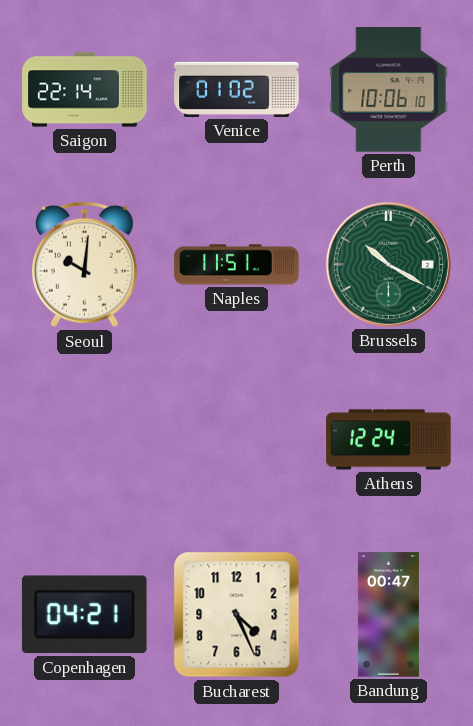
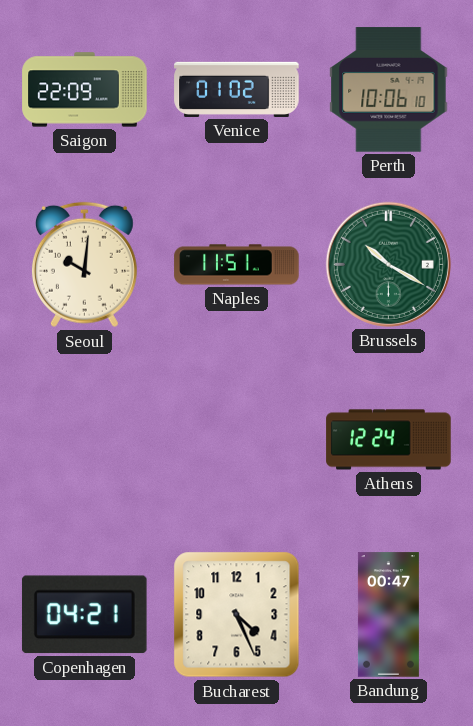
Saigon: 22:14 -> 22:09 (85, 90)
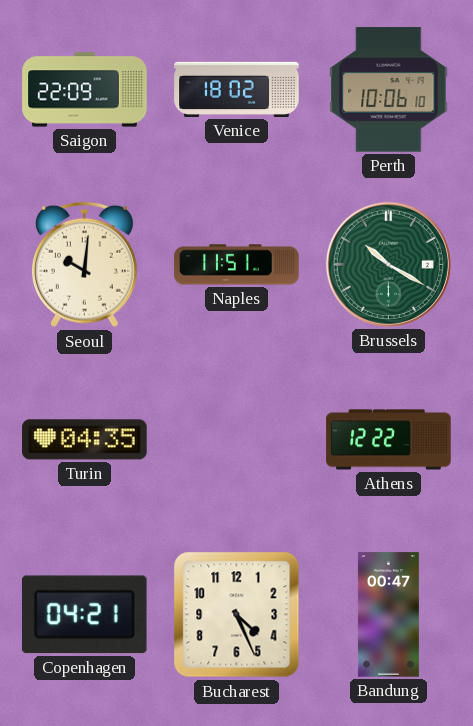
Venice: 01:02 -> 18:02 (237, 89)
Turin: none -> 04:35 (85, 440)
Athens: 12:24 -> 12:22 (389, 440)
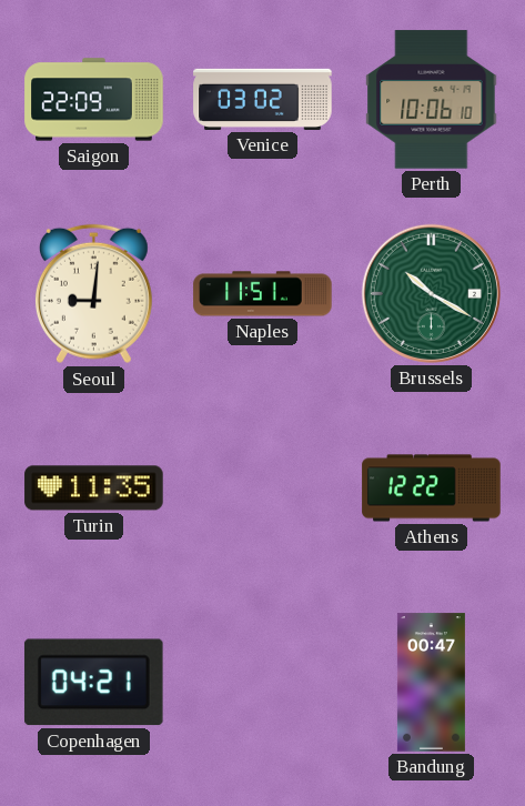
Venice: 18:02 -> 03:02 (263, 99)
Seoul: 10:01 -> 9:01 (93, 294)
Turin: 04:35 -> 11:35 (94, 488)
Bucharest: 4:26 -> none (237, 615)
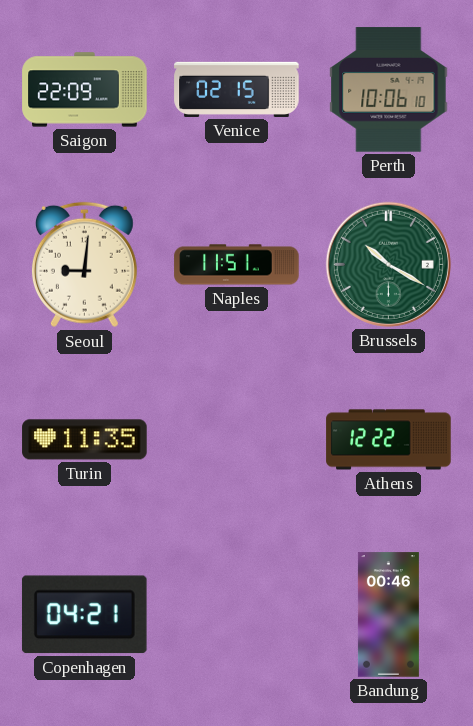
Venice: 03:02 -> 02:15 (237, 89)
Bandung: 00:47 -> 00:46 (388, 615)
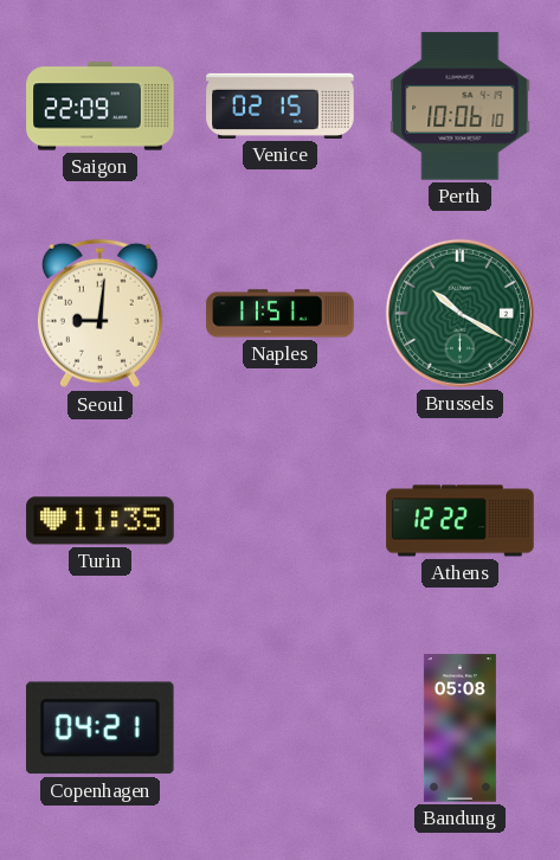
Bandung: 00:46 -> 05:08 (459, 729)
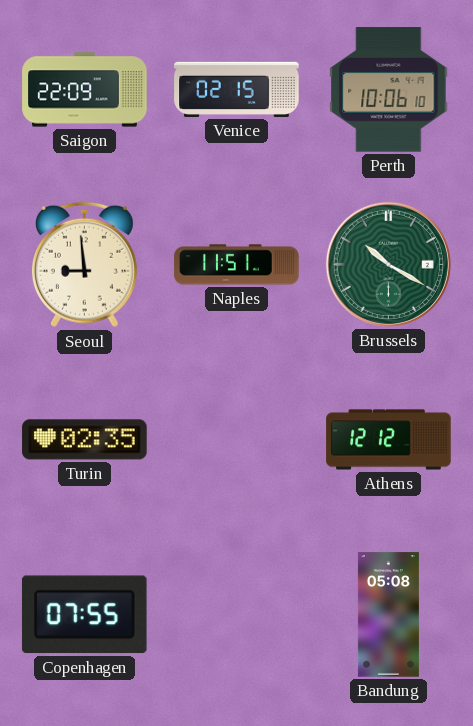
Seoul: 9:01 -> 8:59 (84, 265)
Turin: 11:35 -> 02:35 (85, 440)
Athens: 12:22 -> 12:12 (389, 440)
Copenhagen: 04:21 -> 07:55 (84, 615)
